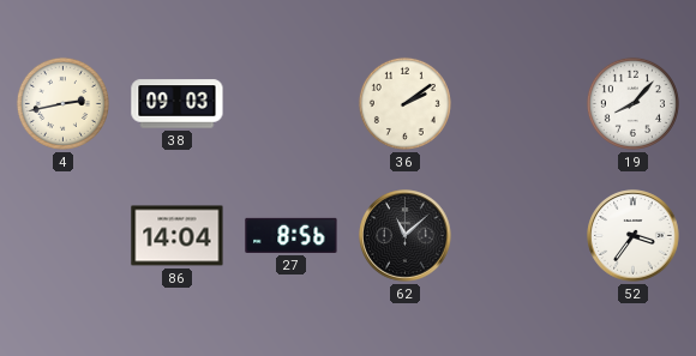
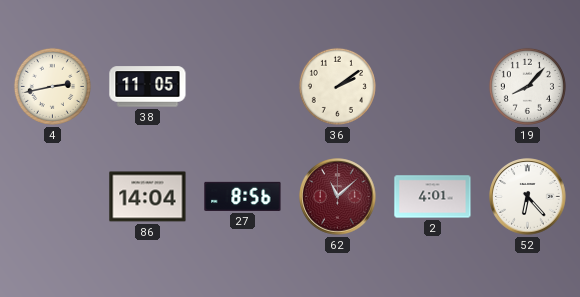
38: 09:03 -> 11:05 (148, 87)
62 dial: black -> burgundy (338, 197)
2: none -> 4:01 (433, 197)
52: 3:36 -> 6:23 (528, 197)
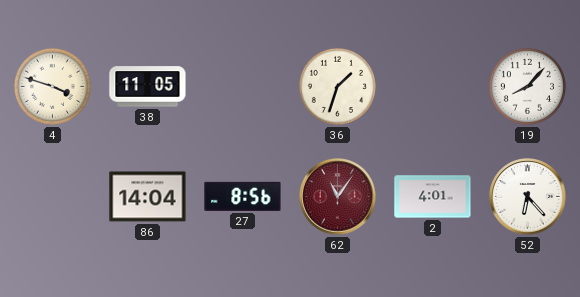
4: 2:43 -> 3:48 (52, 86)
36: 2:09 -> 1:33 (337, 86)
62: 11:08 -> 11:06 (338, 197)
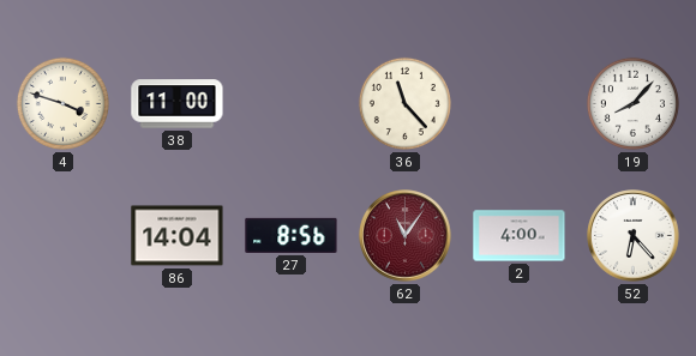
38: 11:05 -> 11:00 (178, 104)
36: 1:33 -> 11:23 (404, 103)
2: 4:01 -> 4:00 (520, 236)
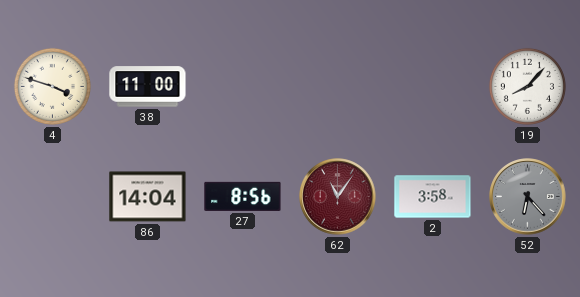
36: 11:23 -> none (404, 103)
2: 4:00 -> 3:58 (433, 197)
52 dial: white -> grey (528, 197)
